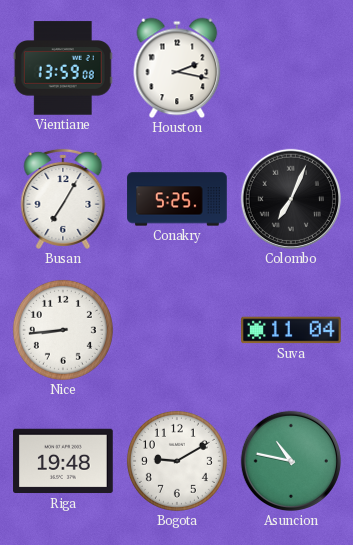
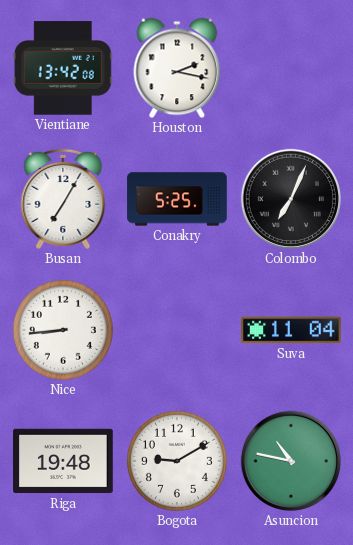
Vientiane: 13:59 -> 13:42 (63, 68)
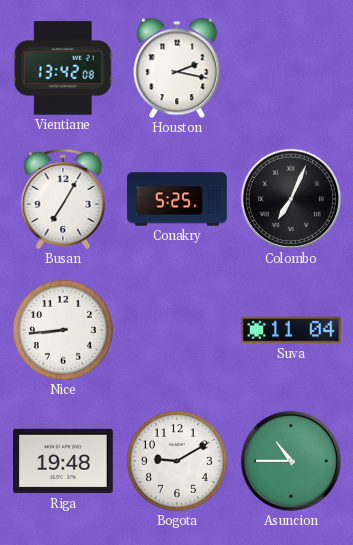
Asuncion: 10:47 -> 10:45 (291, 461)
